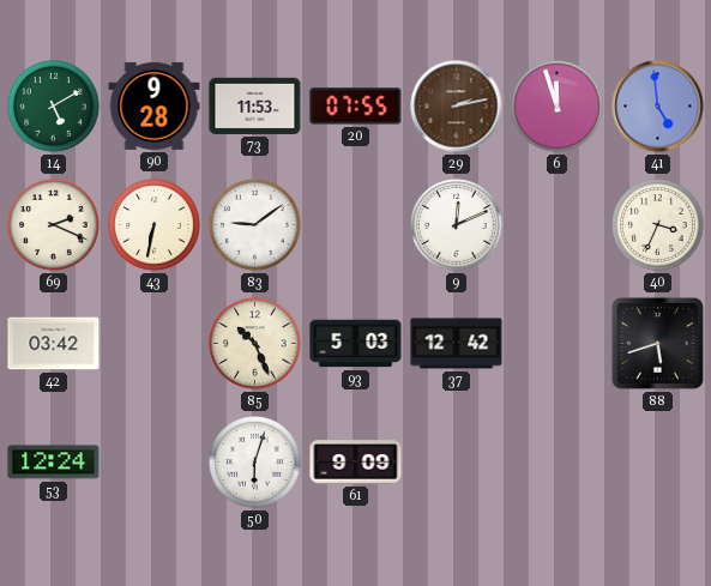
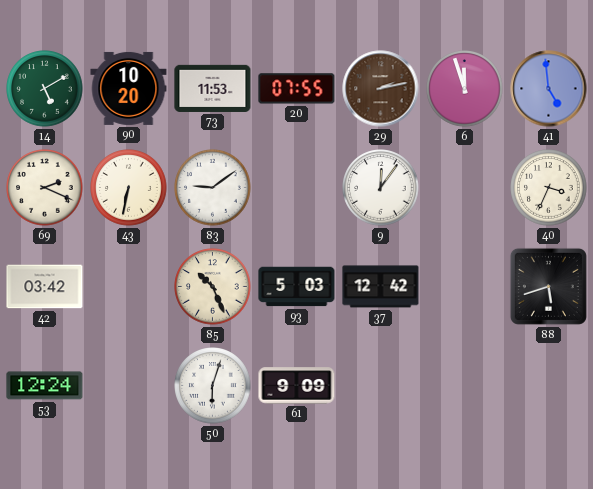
90: 9:28 -> 10:20 (129, 88)
9: 12:11 -> 12:06 (381, 188)
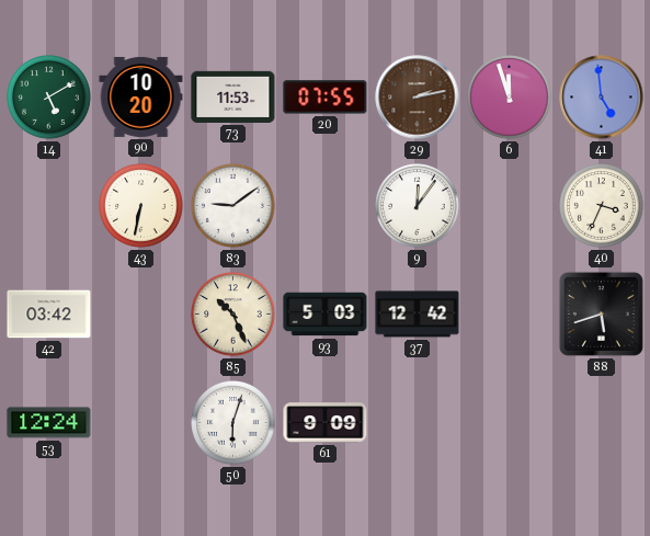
69: 2:19 -> none (45, 188)
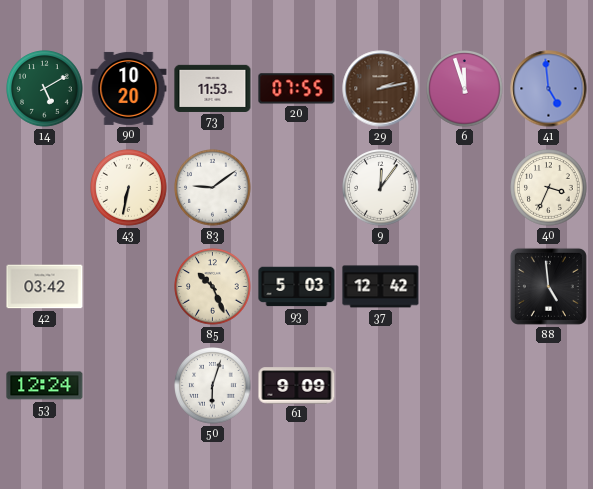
88: 5:42 -> 4:59 (548, 286)
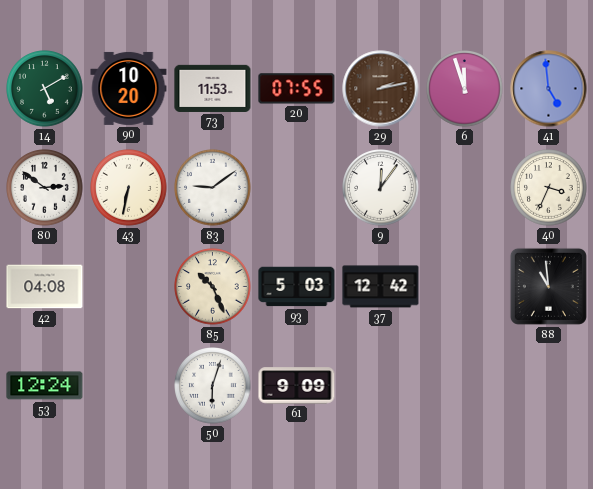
80: none -> 2:51 (45, 188)
42: 03:42 -> 04:08 (45, 287)
88: 4:59 -> 10:59 (548, 286)
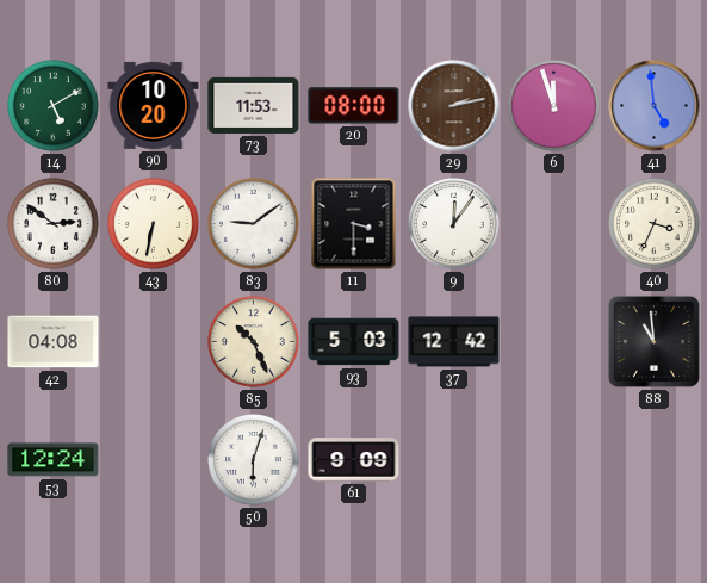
20: 07:55 -> 08:00 (354, 106)
11: none -> 3:30 (354, 224)
